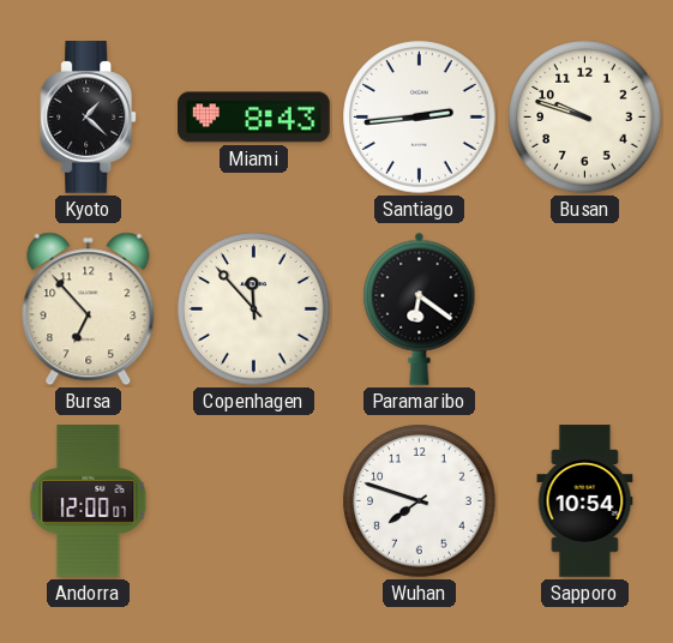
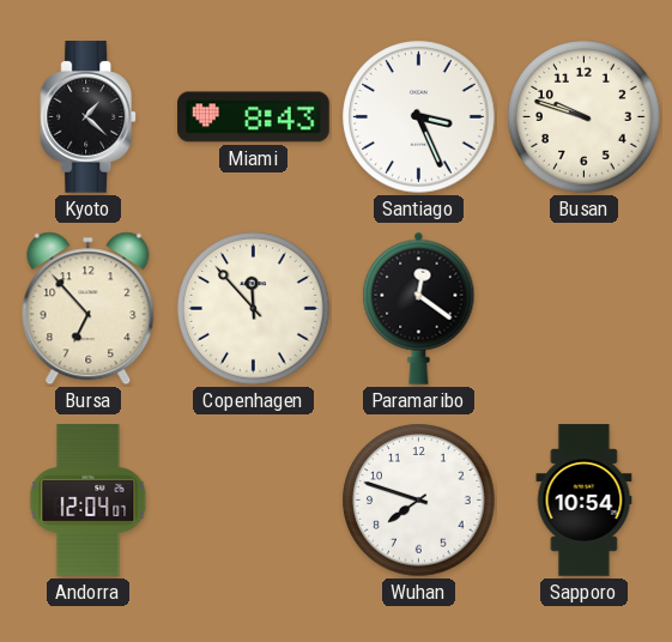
Santiago: 2:44 -> 3:26 (419, 117)
Paramaribo: 6:21 -> 12:21 (419, 308)
Andorra: 12:00 -> 12:04 (89, 501)
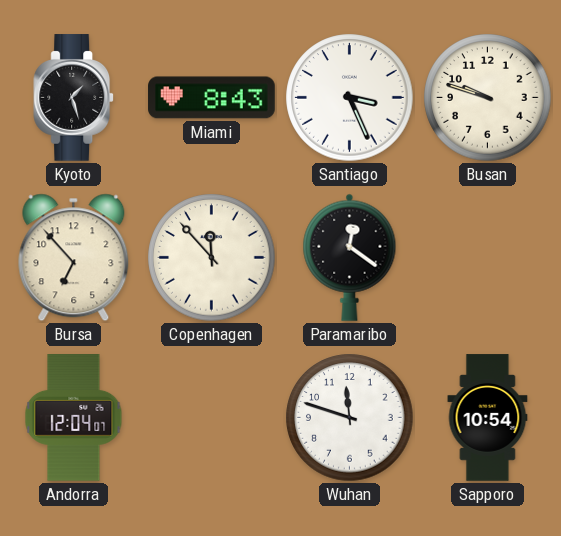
Kyoto: 1:22 -> 1:27 (74, 98)
Wuhan: 7:48 -> 11:48 (350, 418)
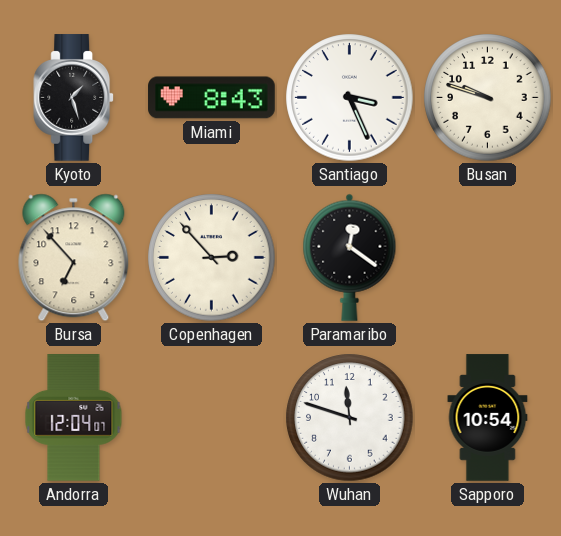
Copenhagen: 11:53 -> 2:53 (212, 258)
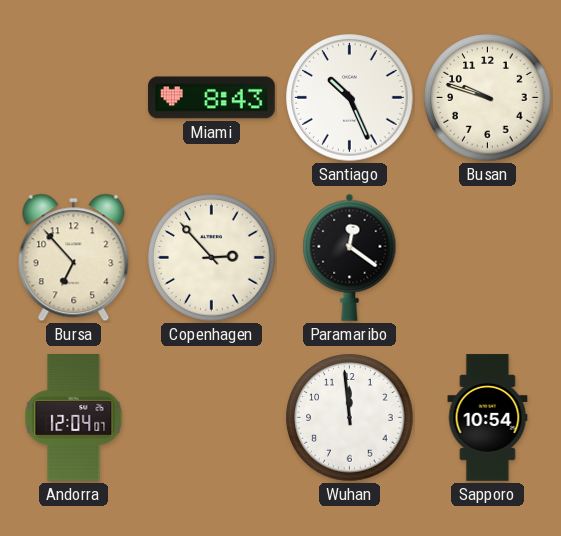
Kyoto: 1:27 -> none (74, 98)
Santiago: 3:26 -> 10:26 (350, 98)
Wuhan: 11:48 -> 11:59 (350, 418)
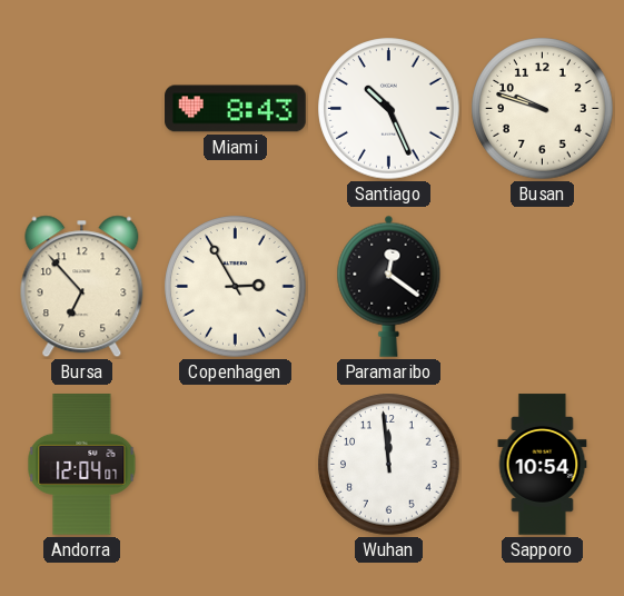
Copenhagen: 2:53 -> 2:55 (236, 287)
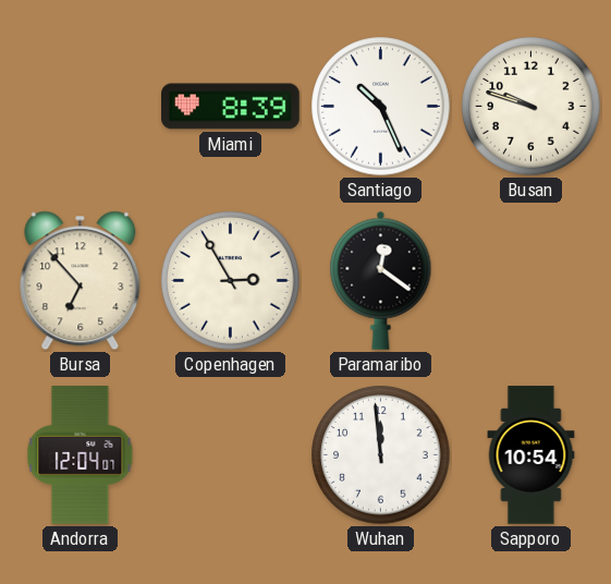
Miami: 8:43 -> 8:39 (231, 107)
